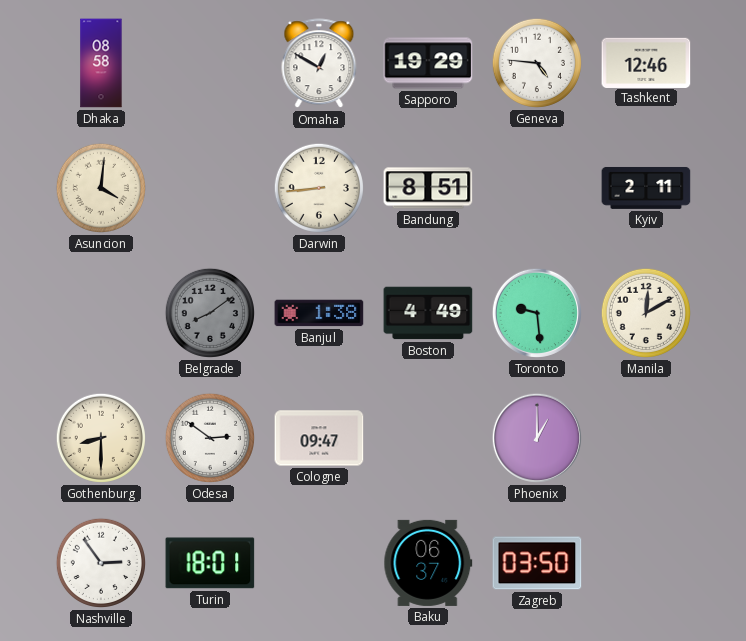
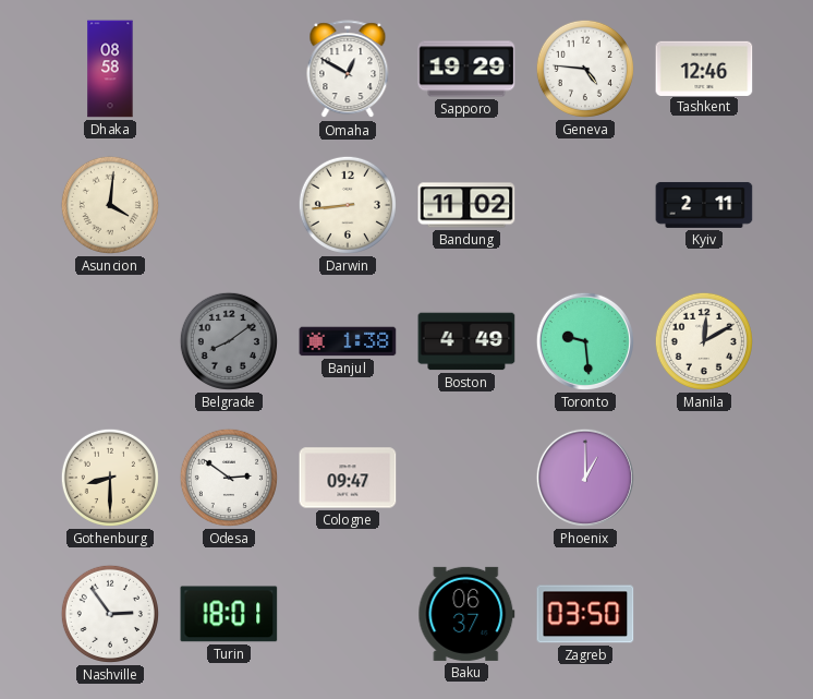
Bandung: 8:51 -> 11:02 (466, 205)
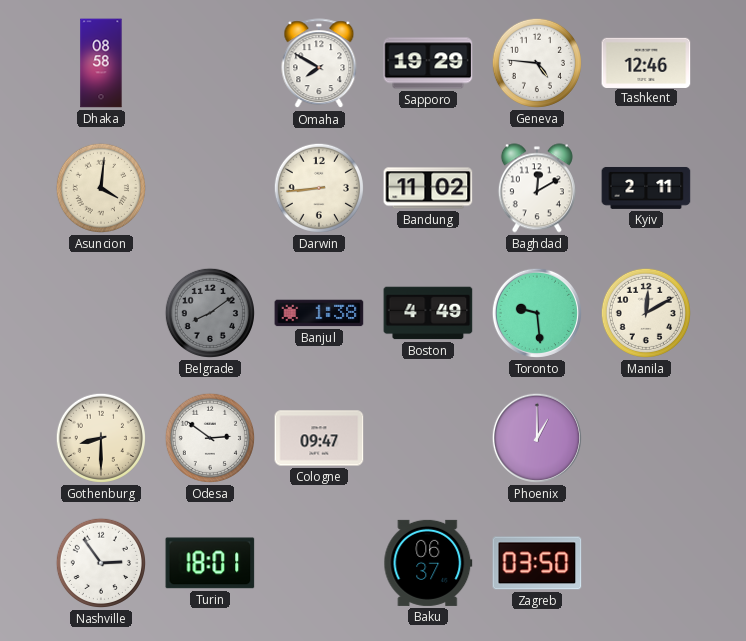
Omaha: 12:50 -> 7:50 (319, 64)
Baghdad: none -> 12:10 (537, 188)
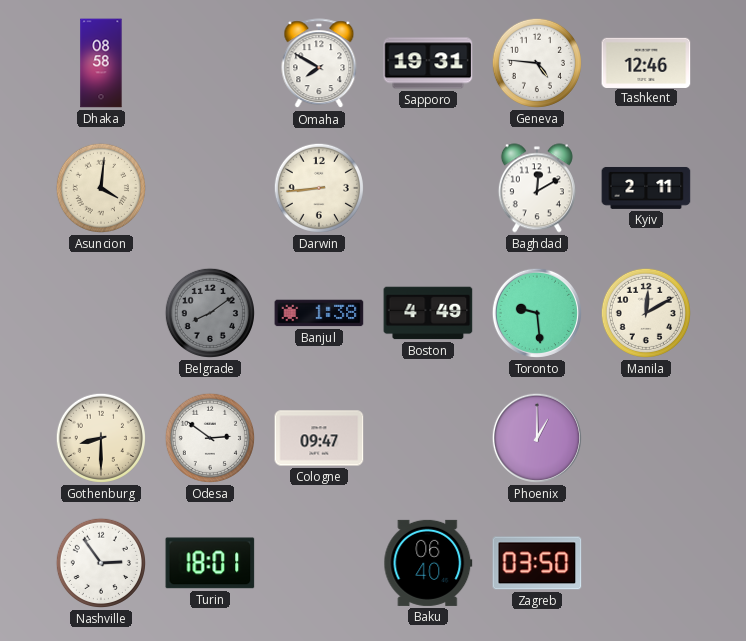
Sapporo: 19:29 -> 19:31 (428, 63)
Bandung: 11:02 -> none (428, 188)
Baku: 06:37 -> 06:40 (428, 563)
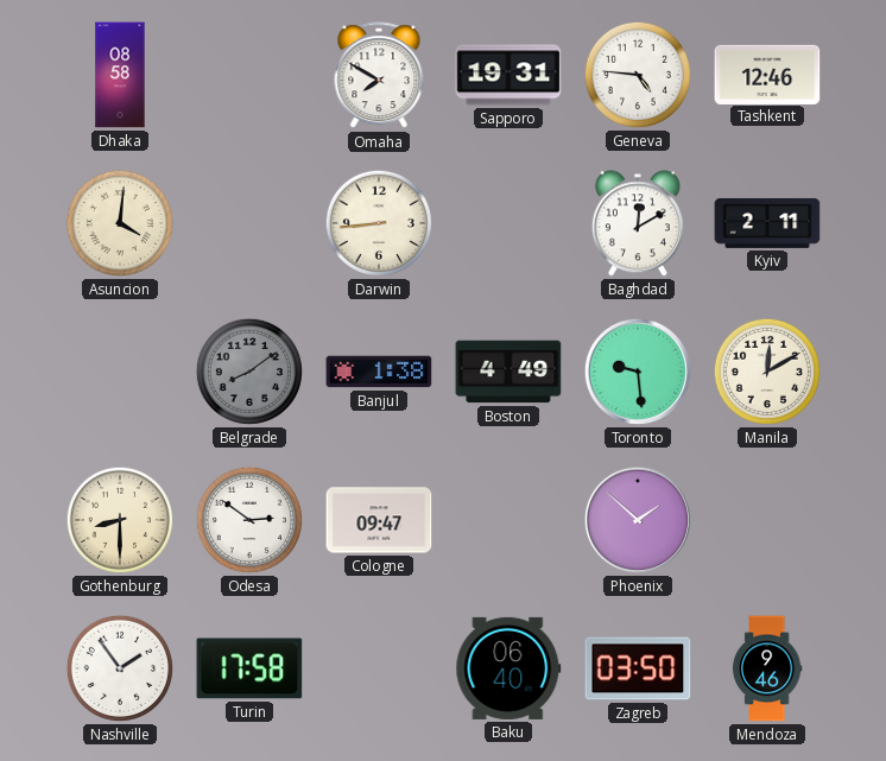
Phoenix: 1:00 -> 1:52 (638, 520)
Nashville: 2:54 -> 1:54 (120, 668)
Turin: 18:01 -> 17:58 (249, 668)
Mendoza: none -> 9:46 (767, 668)
